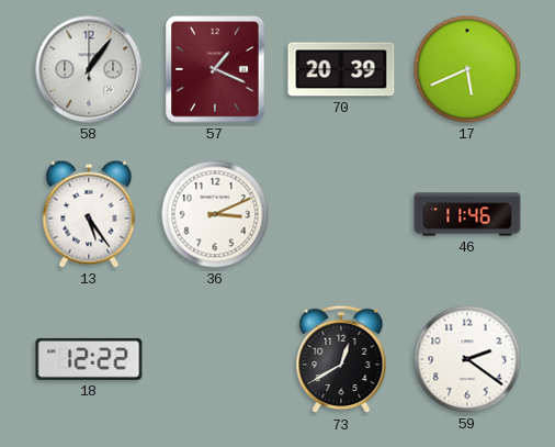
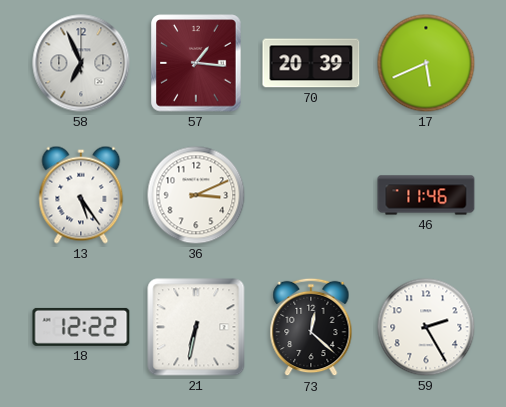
58: 1:06 -> 6:56 (81, 63)
57: 1:19 -> 1:16 (196, 63)
21: none -> 6:32 (196, 327)
73: 12:40 -> 12:22 (311, 327)
59: 2:21 -> 2:25 (426, 327)
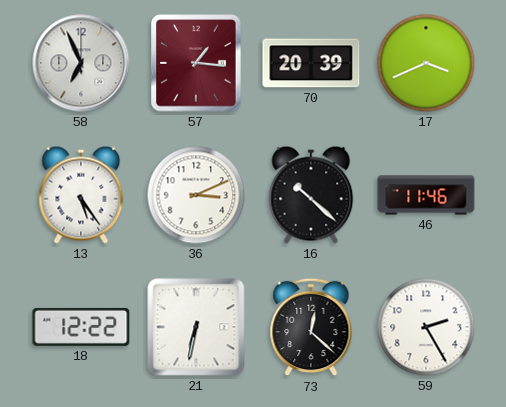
17: 5:41 -> 3:41 (426, 63)
16: none -> 10:22 (311, 195)
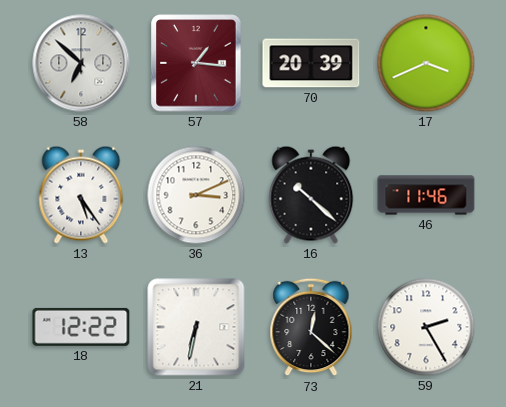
58: 6:56 -> 6:52 (81, 63)
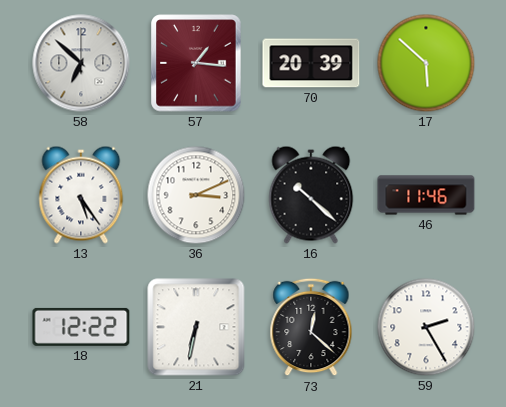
17: 3:41 -> 5:52 (426, 63)
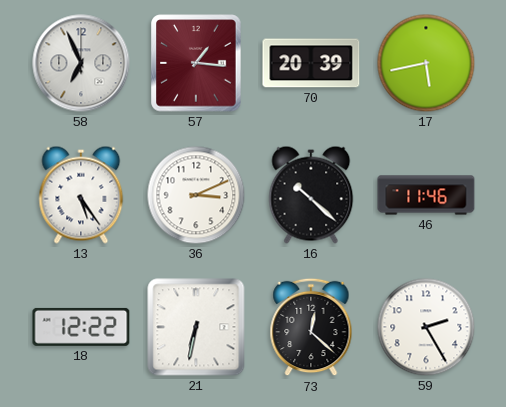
58: 6:52 -> 6:56 (81, 63)
17: 5:52 -> 5:43 (426, 63)
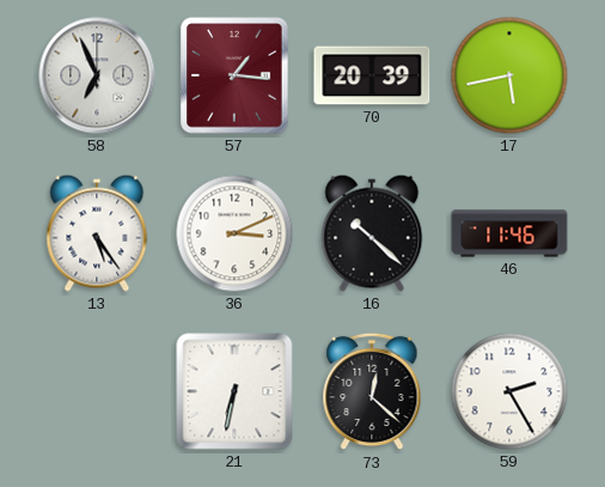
18: 12:22 -> none (81, 327)
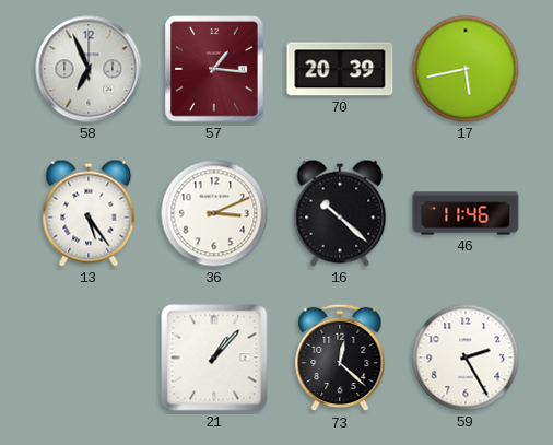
21: 6:32 -> 1:07 (214, 358)
